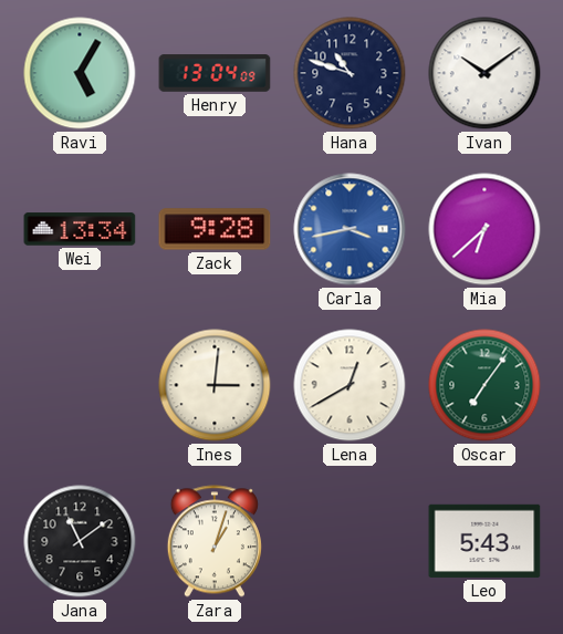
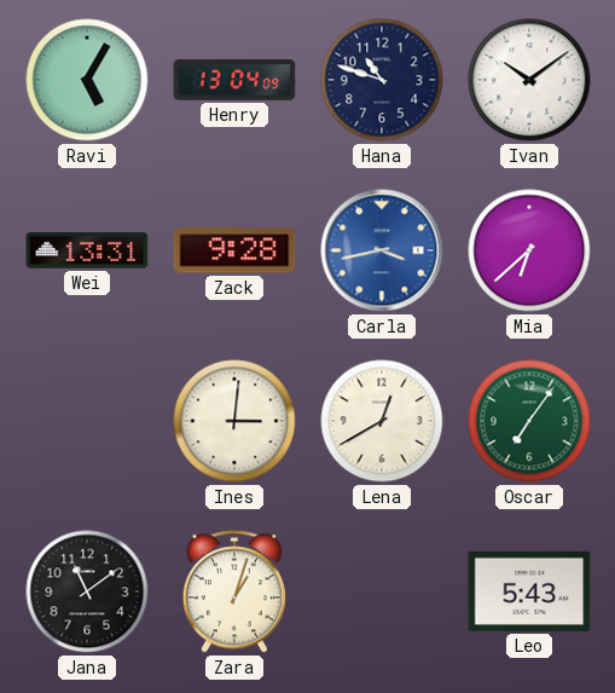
Wei: 13:34 -> 13:31 (87, 250)
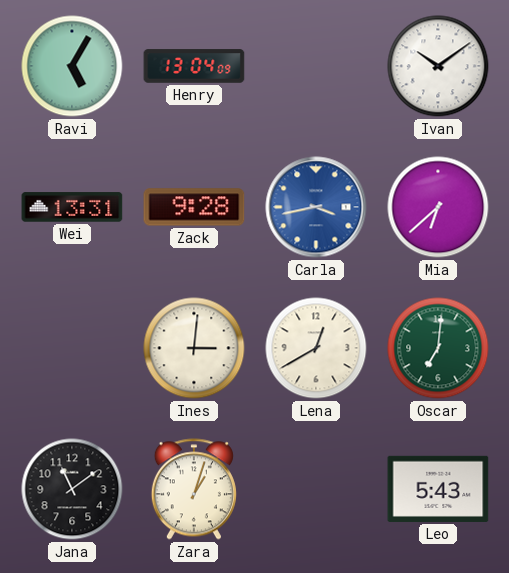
Hana: 10:48 -> none (382, 80)
Oscar: 7:06 -> 7:01 (438, 348)
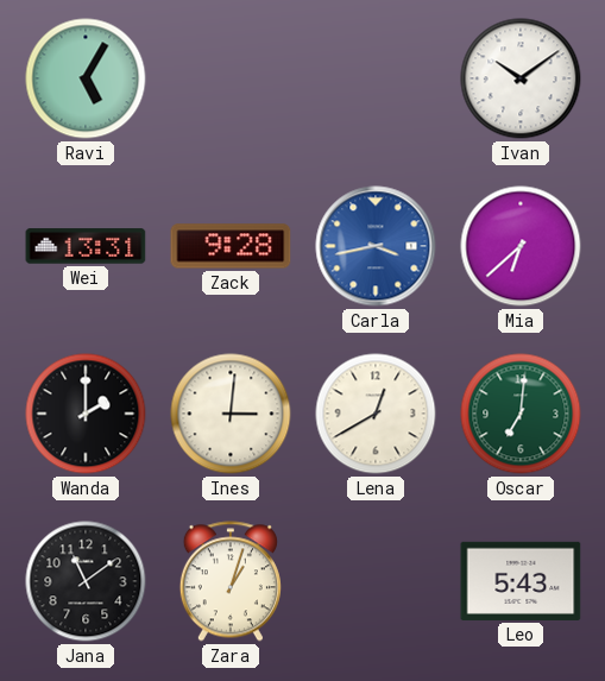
Henry: 13:04 -> none (194, 66)
Wanda: none -> 2:00 (86, 414)
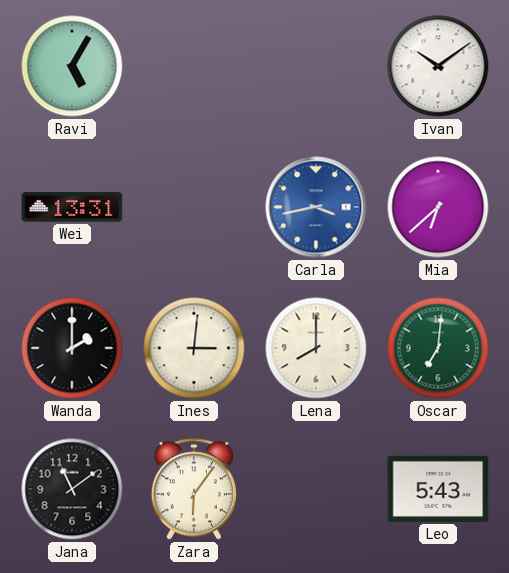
Zack: 9:28 -> none (231, 246)
Lena: 12:40 -> 8:00 (316, 348)
Zara: 1:03 -> 6:06 (194, 489)
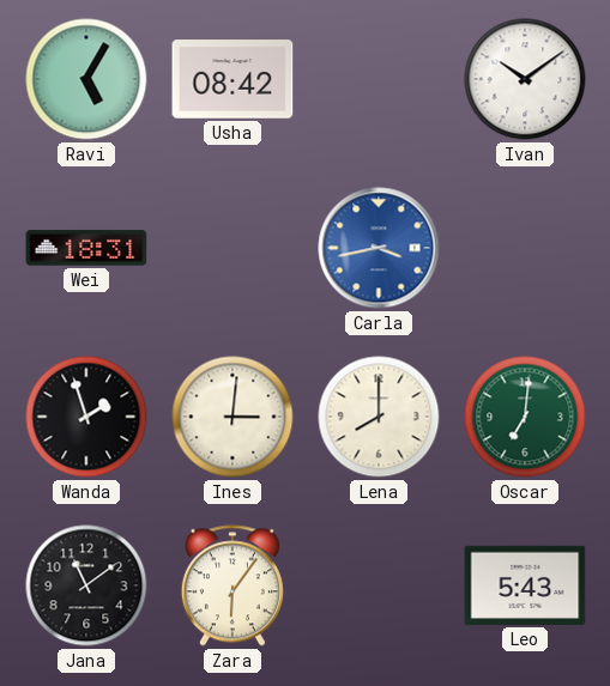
Usha: none -> 08:42 (232, 79)
Wei: 13:31 -> 18:31 (86, 248)
Mia: 6:38 -> none (438, 207)
Wanda: 2:00 -> 1:57 (86, 417)
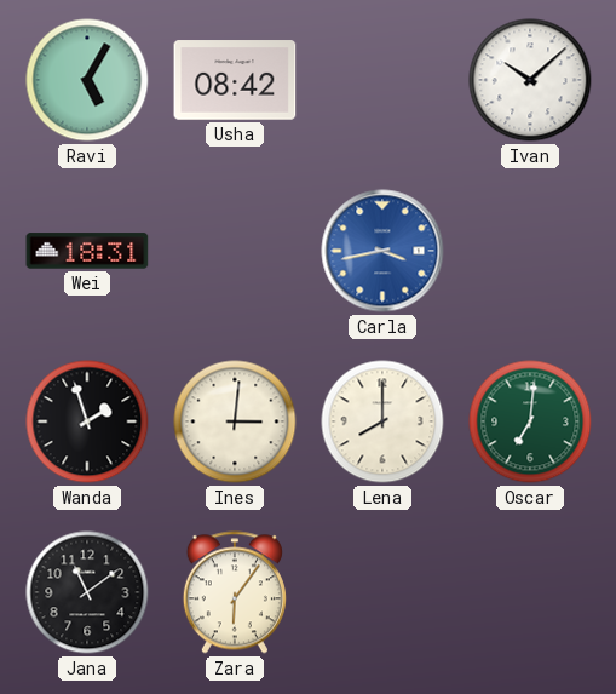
Ivan: 10:09 -> 10:08 (530, 80)
Leo: 5:43 -> none (525, 585)
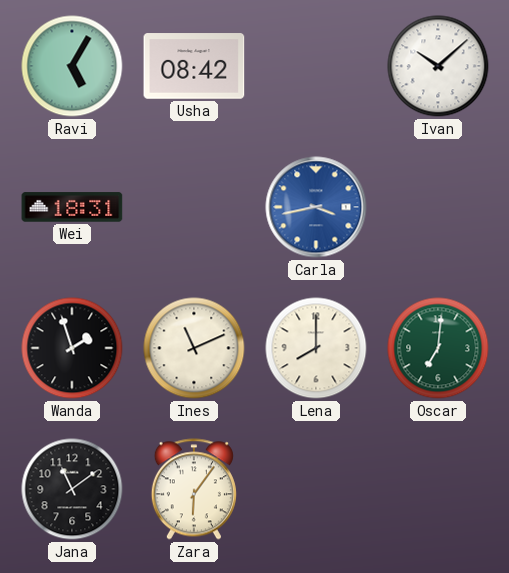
Ines: 3:01 -> 11:11 (194, 348)
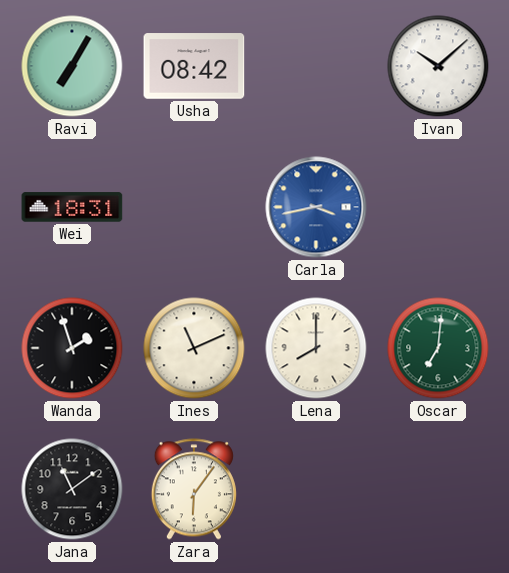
Ravi: 5:05 -> 7:05 (72, 66)
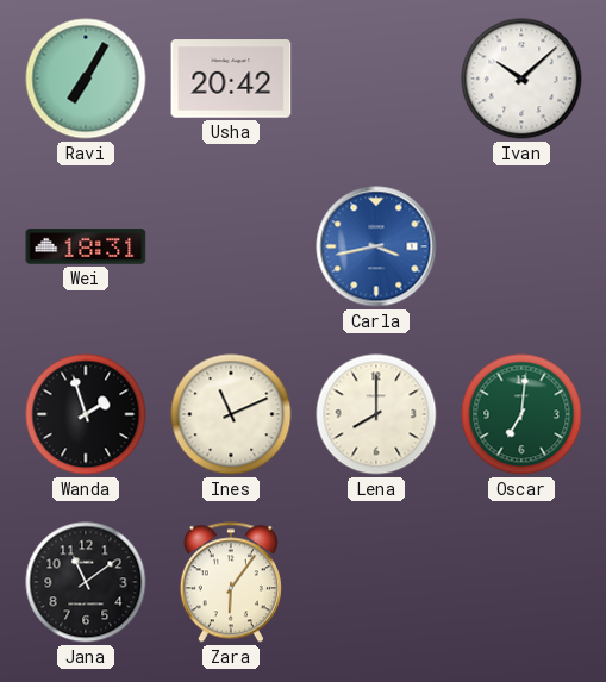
Usha: 08:42 -> 20:42 (231, 79)
